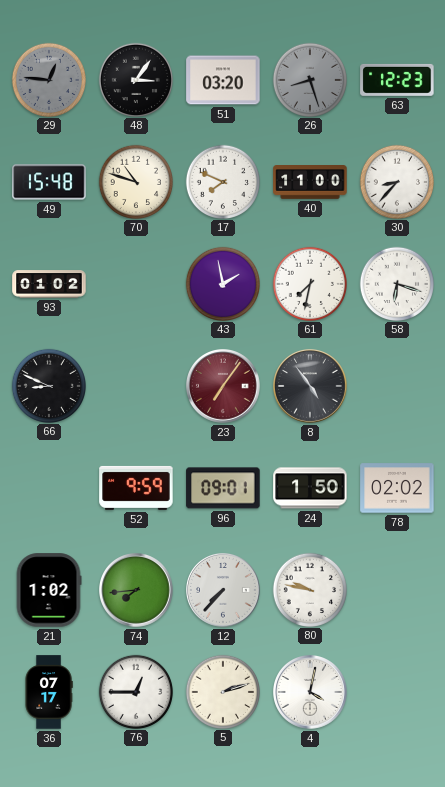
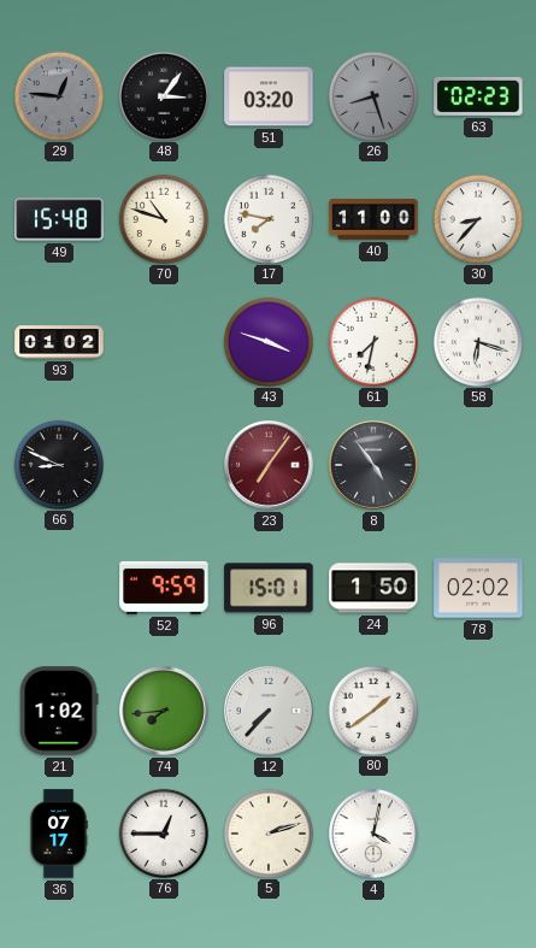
63: 12:23 -> 02:23 (478, 96)
17: 7:49 -> 7:47 (267, 218)
43: 1:58 -> 3:48 (267, 341)
96: 09:01 -> 15:01 (269, 588)
80: 9:47 -> 1:39 (372, 709)
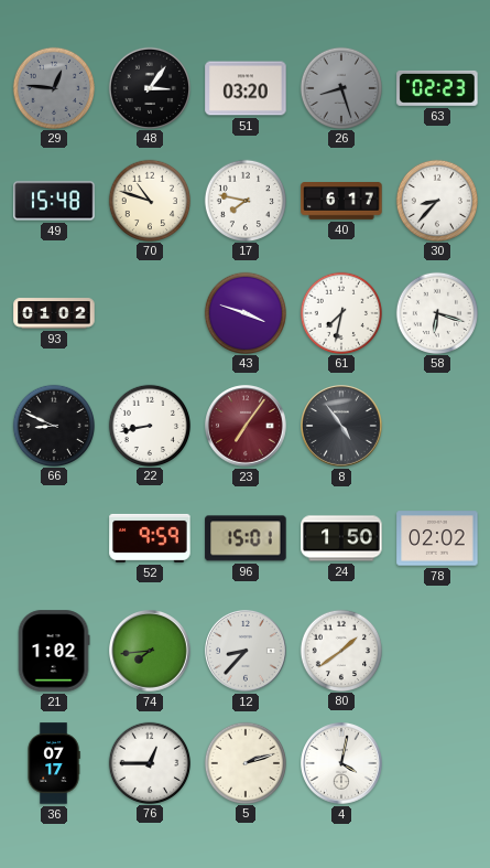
40: 11:00 -> 6:17 (341, 202)
22: none -> 8:43 (149, 425)
12: 7:37 -> 8:37 (247, 652)
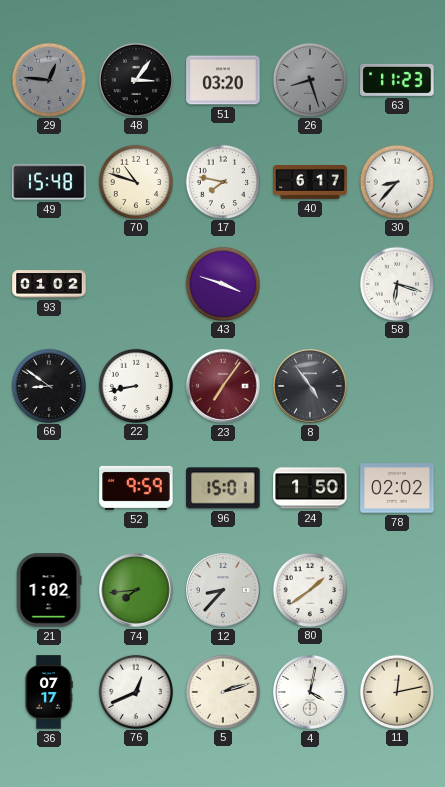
63: 02:23 -> 11:23 (397, 80)
61: 7:32 -> none (340, 312)
66: 8:49 -> 8:51 (48, 385)
76: 12:45 -> 12:41 (135, 691)
11: none -> 12:13 (396, 691)
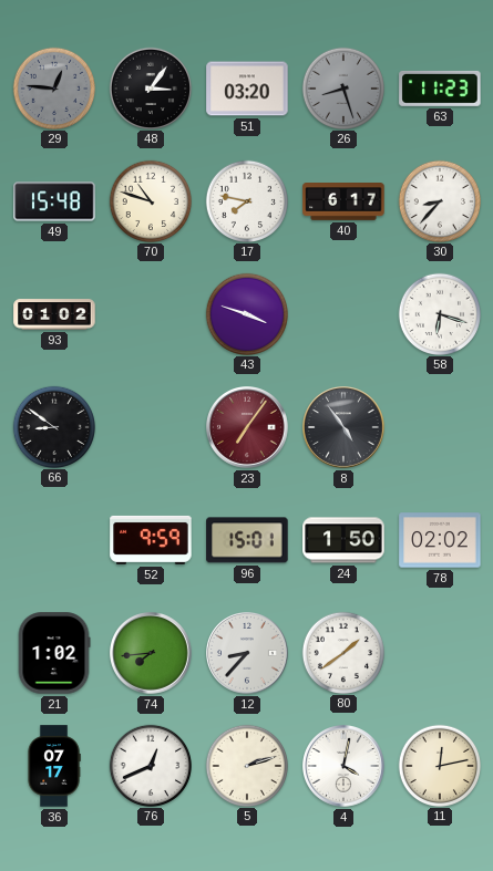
22: 8:43 -> none (135, 385)
